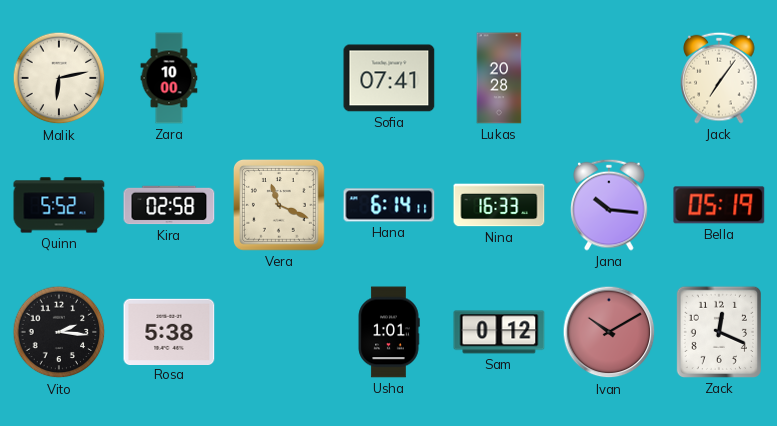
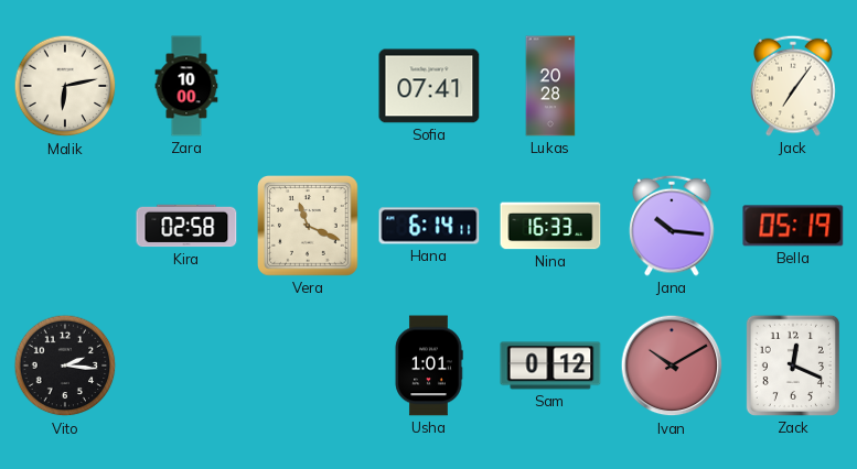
Quinn: 5:52 -> none (59, 205)
Rosa: 5:38 -> none (169, 331)
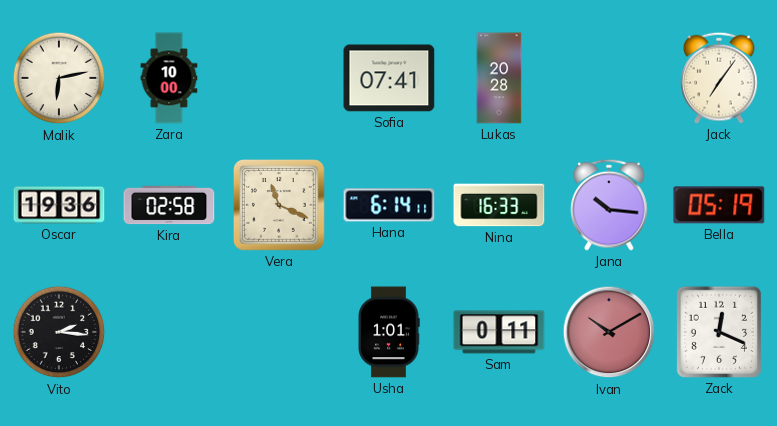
Oscar: none -> 19:36 (59, 205)
Sam: 0:12 -> 0:11 (499, 332)
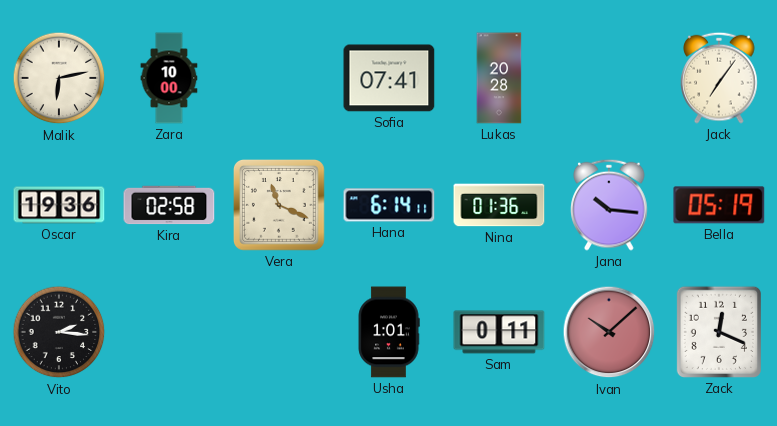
Nina: 16:33 -> 01:36 (499, 205)
Ivan: 10:10 -> 10:08 (609, 332)
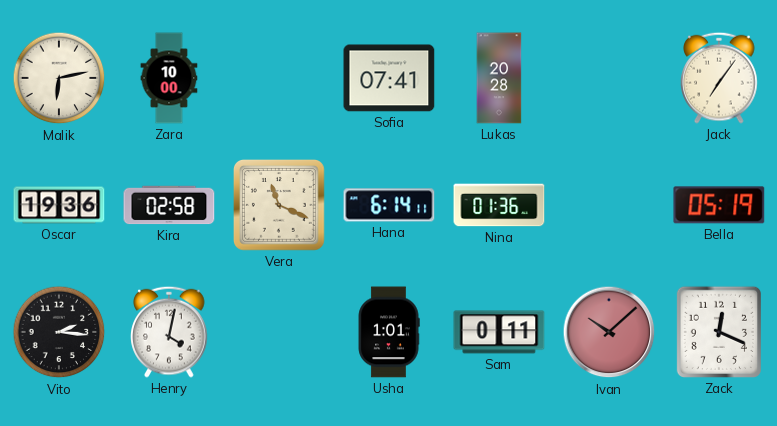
Jana: 10:16 -> none (609, 205)
Henry: none -> 4:02 (169, 332)
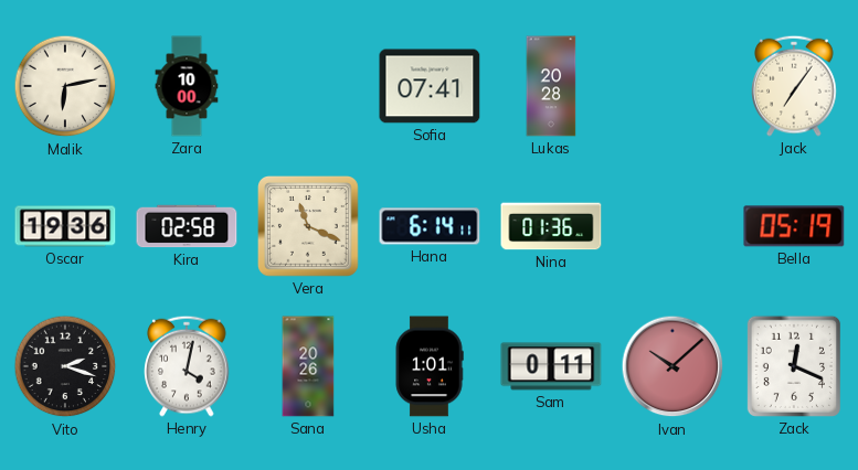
Vito: 2:16 -> 2:18 (65, 366)
Sana: none -> 20:26 (308, 366)
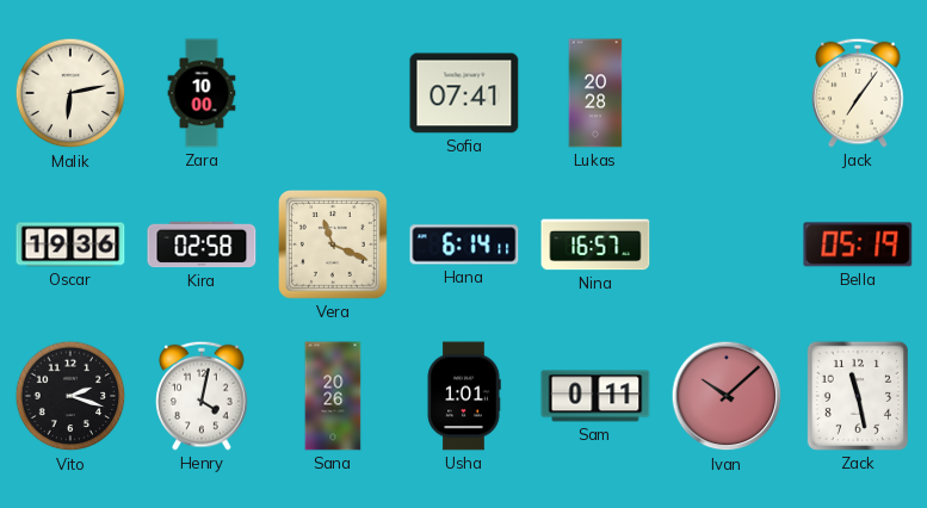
Nina: 01:36 -> 16:57 (595, 244)
Zack: 12:19 -> 11:28 (858, 396)
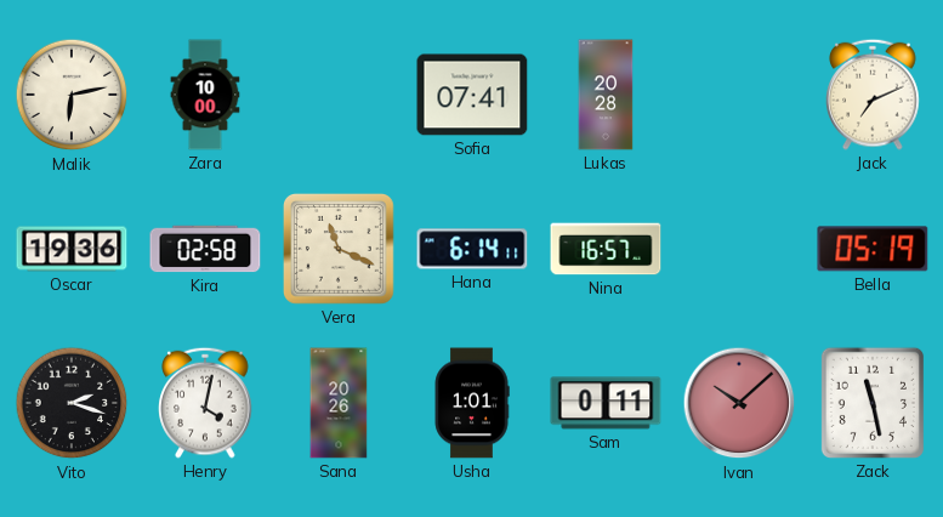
Jack: 7:06 -> 7:11 (873, 95)
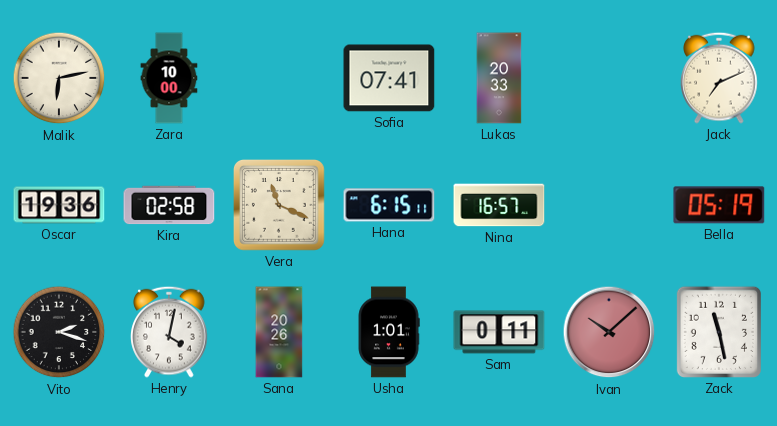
Lukas: 20:28 -> 20:33 (499, 78)
Hana: 6:14 -> 6:15 (389, 205)
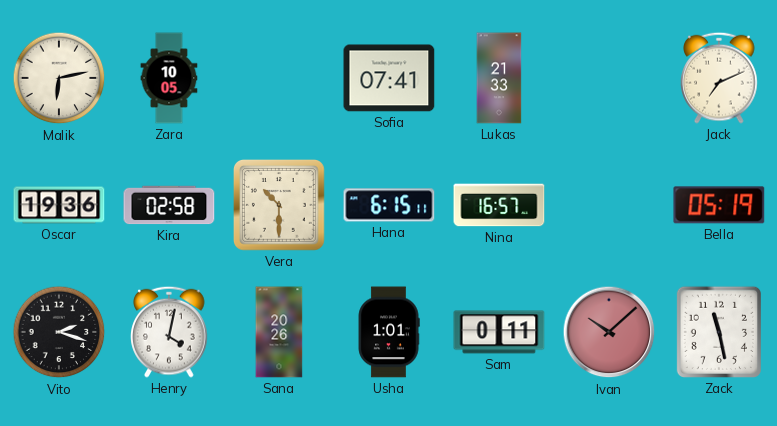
Zara: 10:00 -> 10:05 (169, 78)
Lukas: 20:33 -> 21:33 (499, 78)
Vera: 11:19 -> 10:30 (280, 206)
